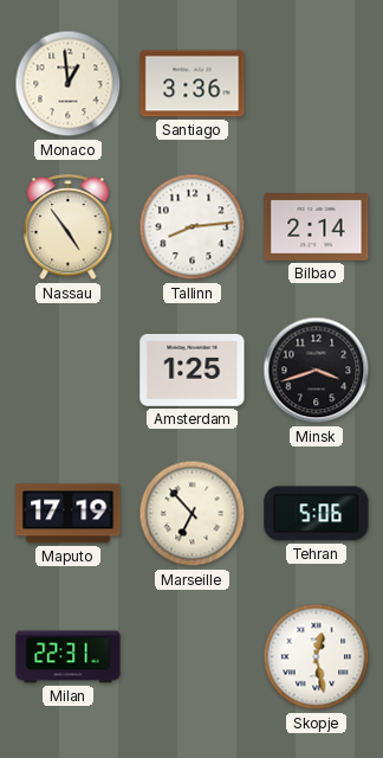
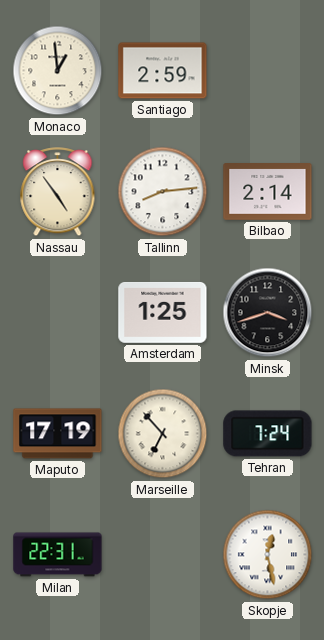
Santiago: 3:36 -> 2:59 (163, 71)
Tehran: 5:06 -> 7:24 (268, 434)
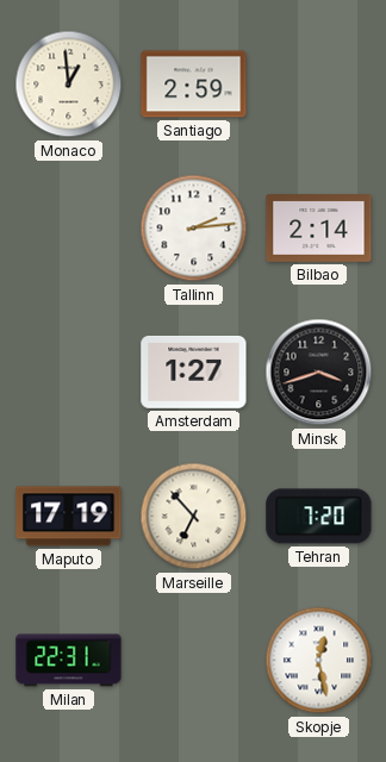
Nassau: 4:54 -> none (58, 192)
Tallinn: 8:14 -> 2:14 (194, 229)
Amsterdam: 1:25 -> 1:27 (194, 371)
Tehran: 7:24 -> 7:20 (319, 517)
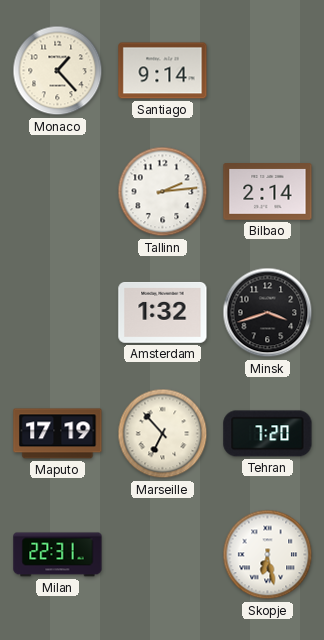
Monaco: 12:59 -> 1:23 (58, 71)
Santiago: 2:59 -> 9:14 (163, 71)
Amsterdam: 1:27 -> 1:32 (163, 312)
Skopje: 12:28 -> 6:28 (268, 555)
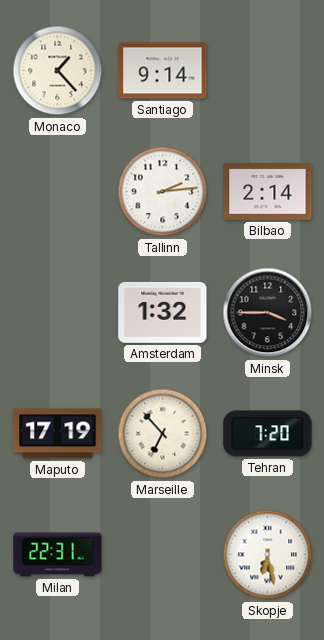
Minsk: 3:42 -> 3:45 (268, 313)
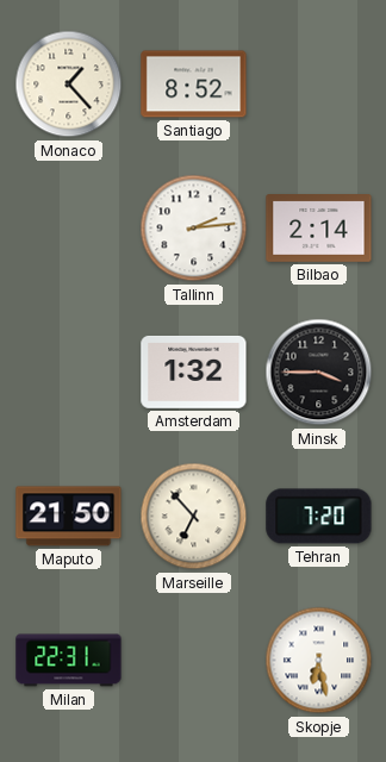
Santiago: 9:14 -> 8:52 (194, 85)
Maputo: 17:19 -> 21:50 (69, 517)
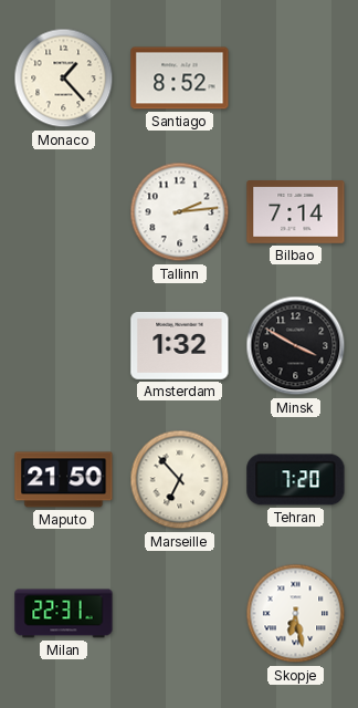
Bilbao: 2:14 -> 7:14 (296, 212)
Minsk: 3:45 -> 3:50 (296, 346)
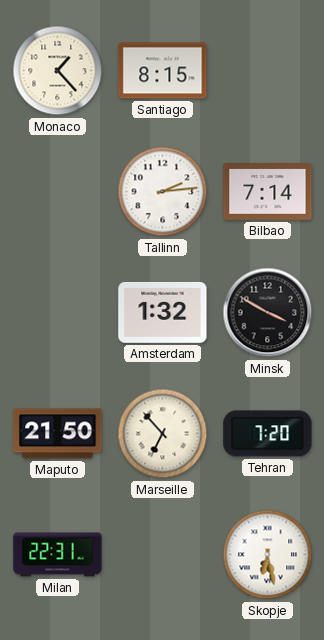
Santiago: 8:52 -> 8:15 (163, 71)
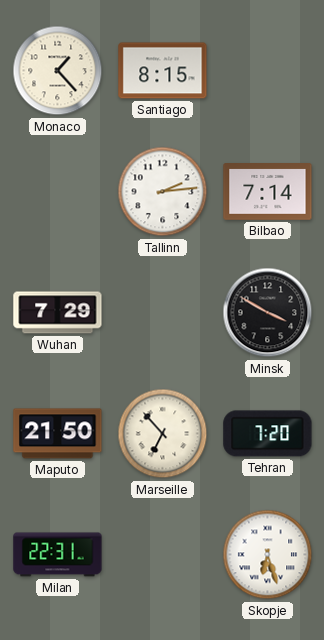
Wuhan: none -> 7:29 (58, 313)
Amsterdam: 1:32 -> none (163, 312)
Skopje: 6:28 -> 6:27 (268, 555)
